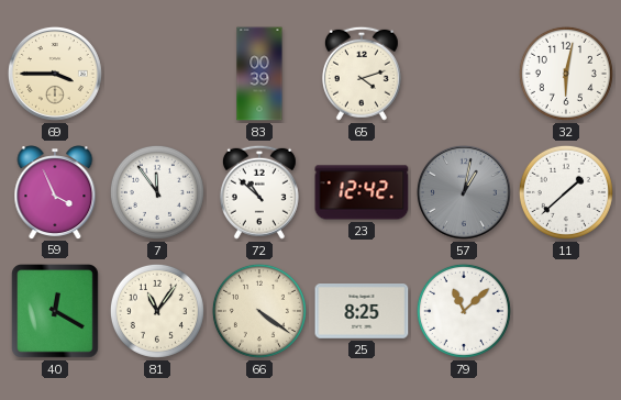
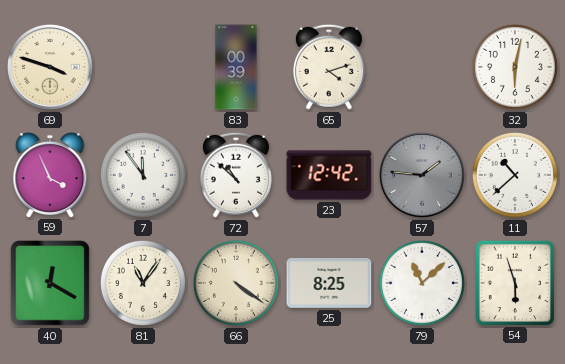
69: 3:45 -> 3:48 (50, 67)
57: 1:02 -> 1:46 (422, 175)
11: 1:38 -> 10:38 (515, 175)
54: none -> 5:57 (514, 282)
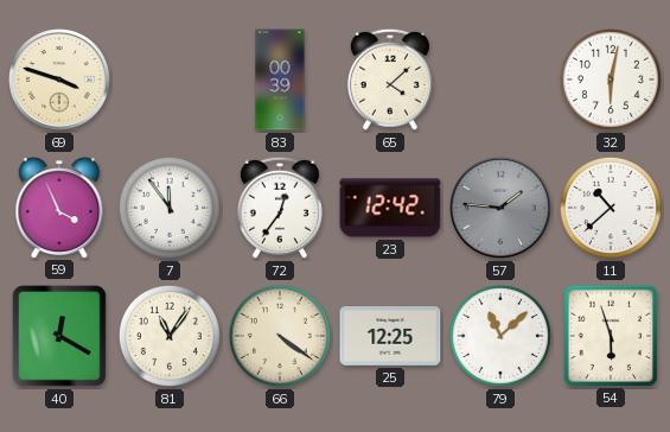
65: 4:12 -> 4:08 (390, 80)
72: 10:52 -> 12:36 (280, 208)
25: 8:25 -> 12:25 (390, 337)
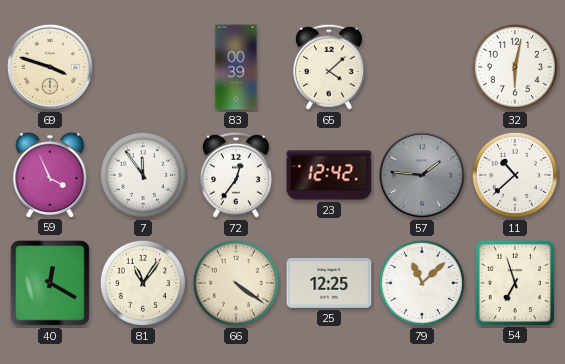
54: 5:57 -> 6:57 (514, 282)
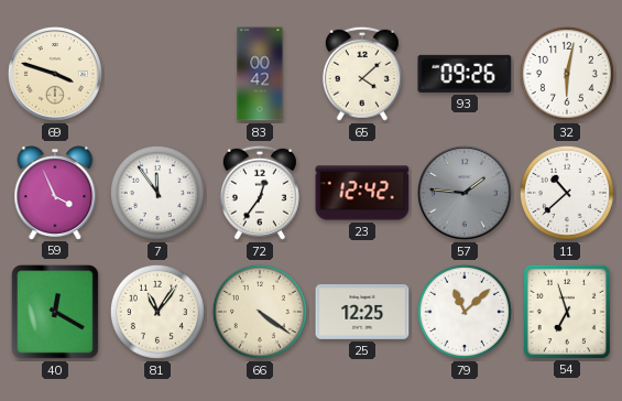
83: 00:39 -> 00:42 (260, 74)
93: none -> 09:26 (465, 74)
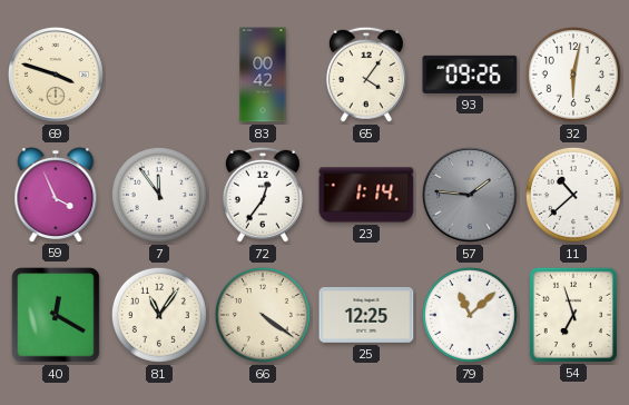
65: 4:08 -> 4:06 (366, 75)
23: 12:42 -> 1:14 (366, 195)
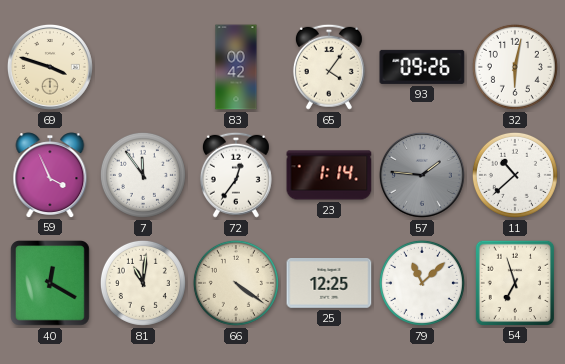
81: 11:06 -> 11:01 (143, 283)
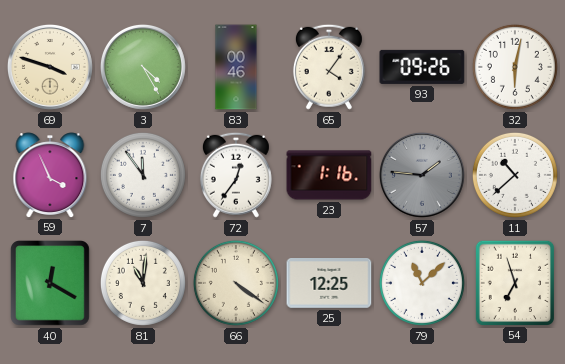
3: none -> 4:25 (143, 67)
83: 00:42 -> 00:46 (236, 67)
23: 1:14 -> 1:16 (329, 175)
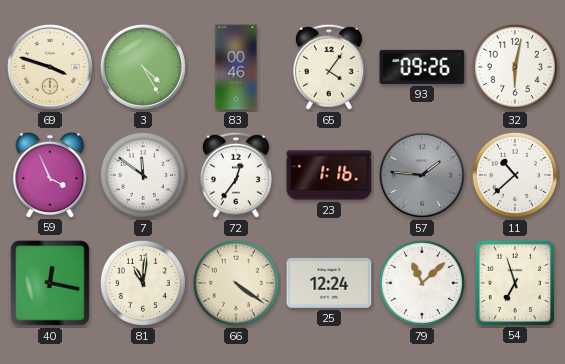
7: 11:54 -> 11:51 (143, 175)
40: 12:20 -> 12:17 (51, 284)
25: 12:25 -> 12:24 (329, 284)
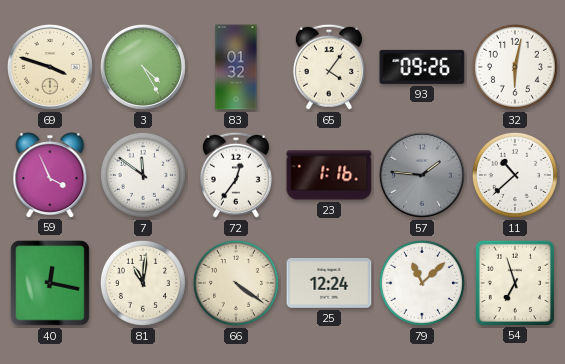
83: 00:46 -> 01:32 (236, 67)
